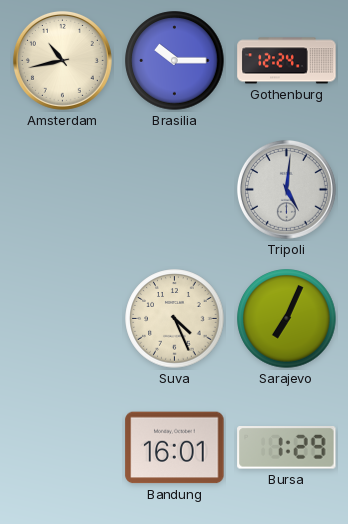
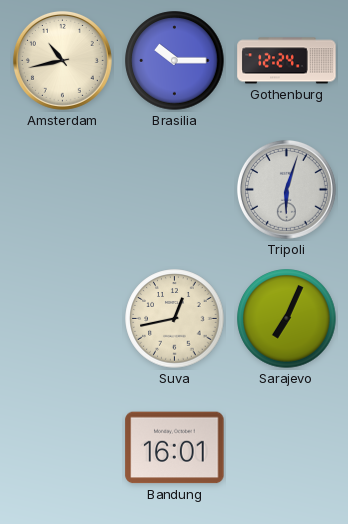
Tripoli: 5:01 -> 6:03 (286, 189)
Suva: 4:26 -> 12:43 (175, 319)
Bursa: 1:29 -> none (287, 448)
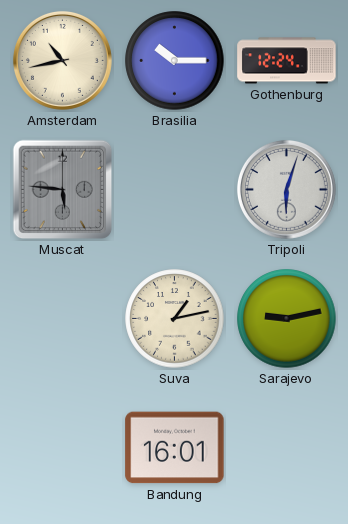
Muscat: none -> 5:46 (63, 190)
Suva: 12:43 -> 1:13 (175, 319)
Sarajevo: 7:04 -> 9:13 (287, 319)
